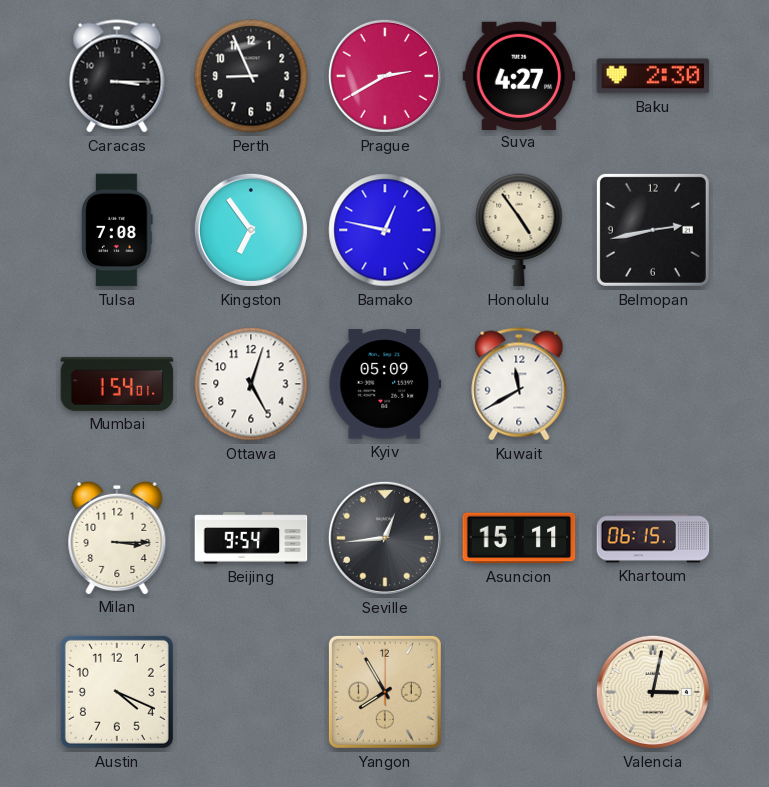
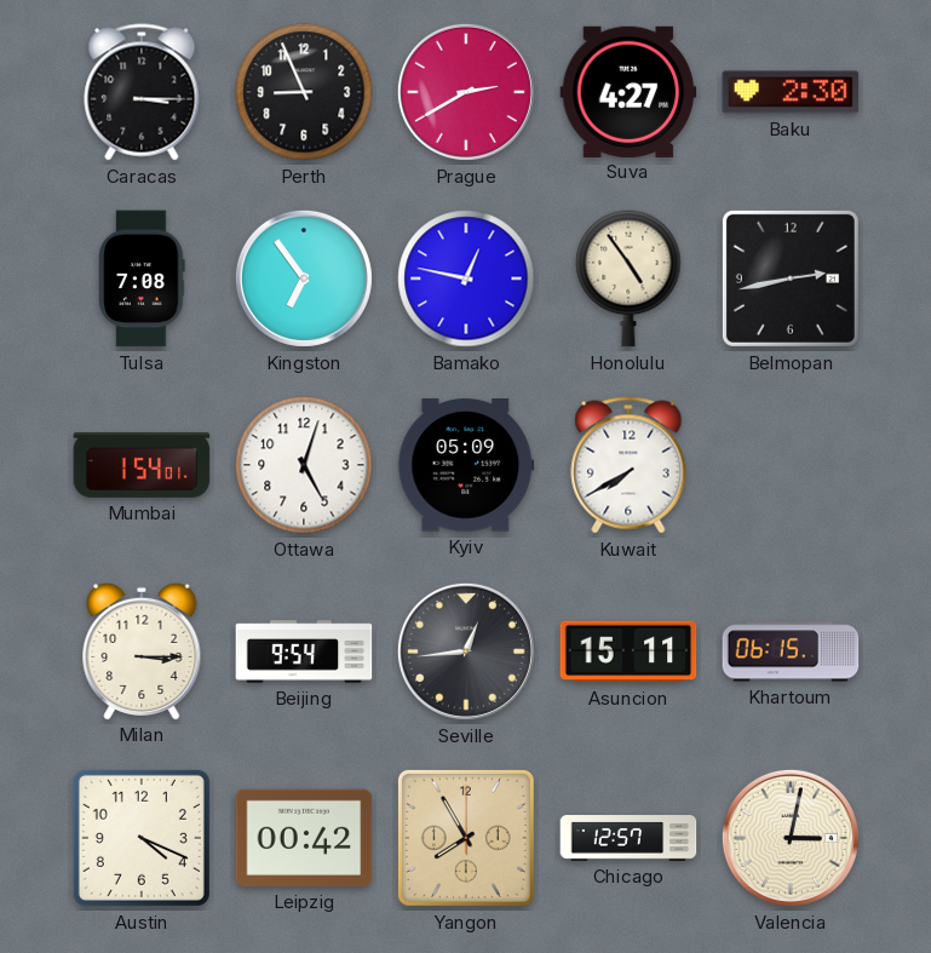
Kuwait: 11:40 -> 7:40 (628, 465)
Leipzig: none -> 00:42 (304, 838)
Chicago: none -> 12:57 (628, 839)
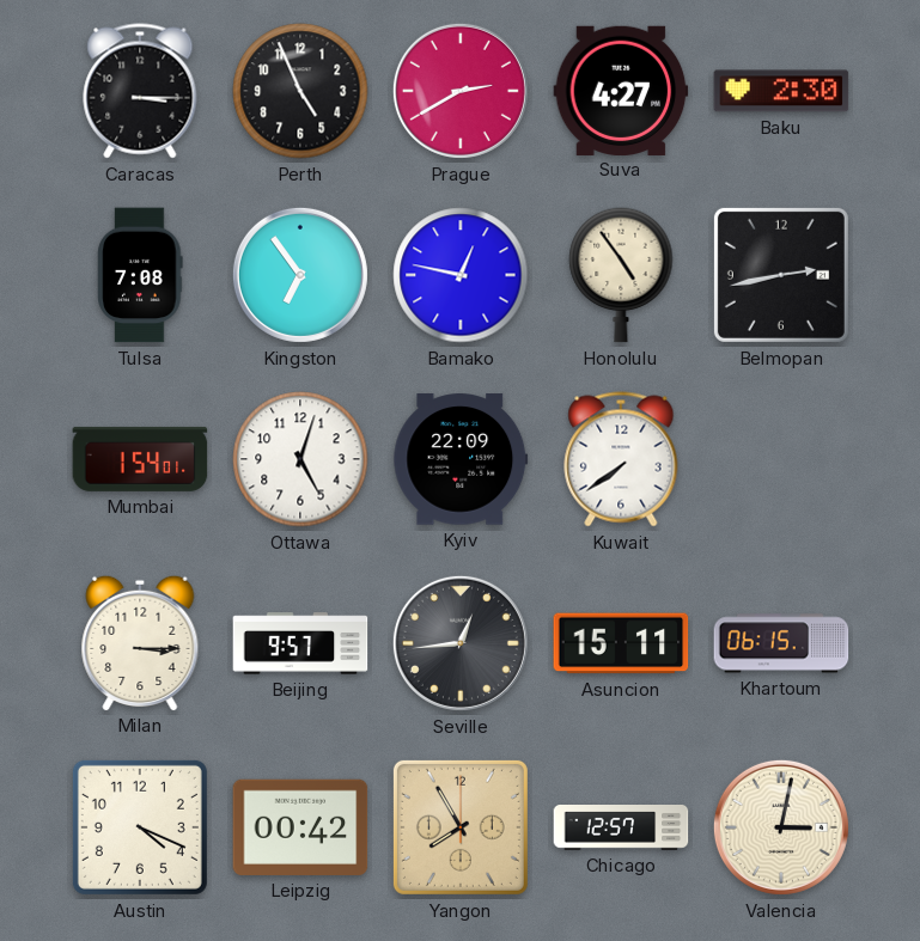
Perth: 8:56 -> 4:56 (300, 91)
Kyiv: 05:09 -> 22:09 (461, 459)
Kuwait: 7:40 -> 7:39 (621, 459)
Beijing: 9:54 -> 9:57 (300, 643)
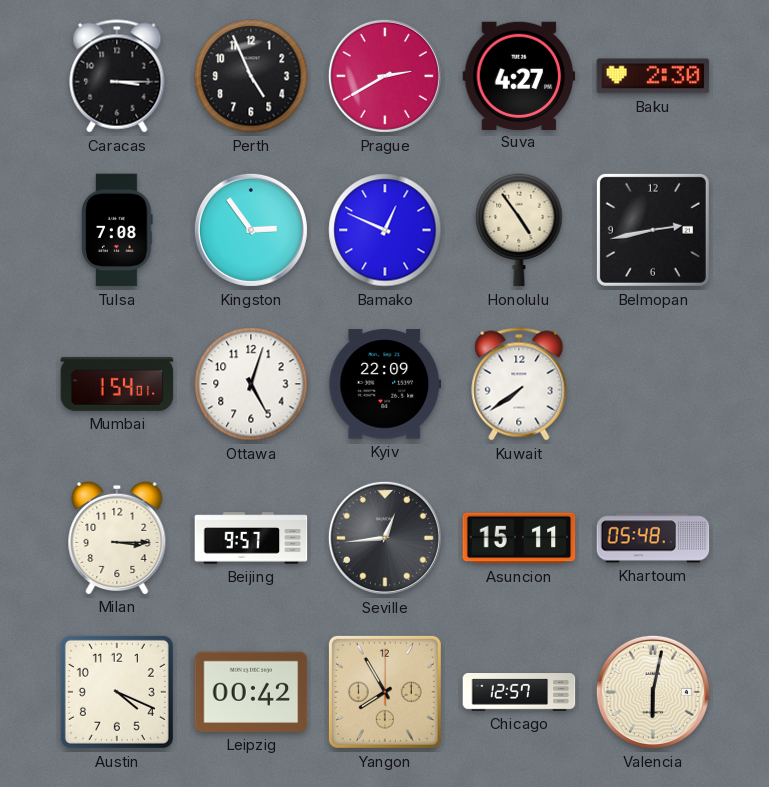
Kingston: 6:54 -> 2:54 (251, 230)
Bamako: 12:47 -> 12:49 (385, 230)
Khartoum: 06:15 -> 05:48 (653, 538)
Valencia: 3:02 -> 6:02 (653, 692)
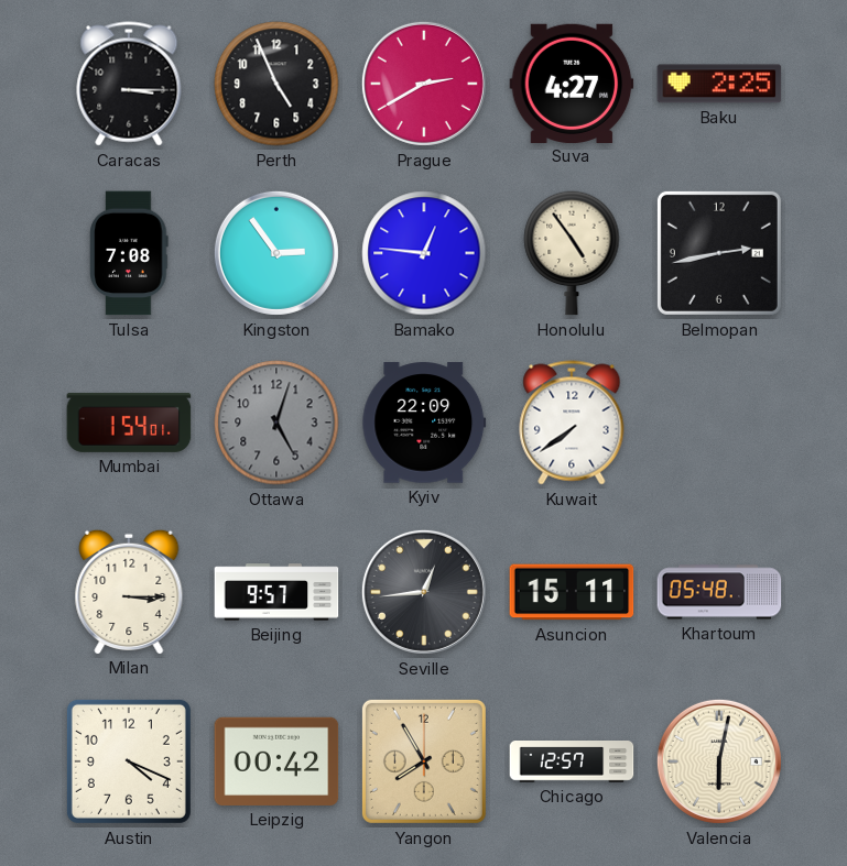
Baku: 2:30 -> 2:25 (719, 84)
Bamako: 12:49 -> 12:46 (424, 253)
Ottawa dial: white -> grey (276, 423)
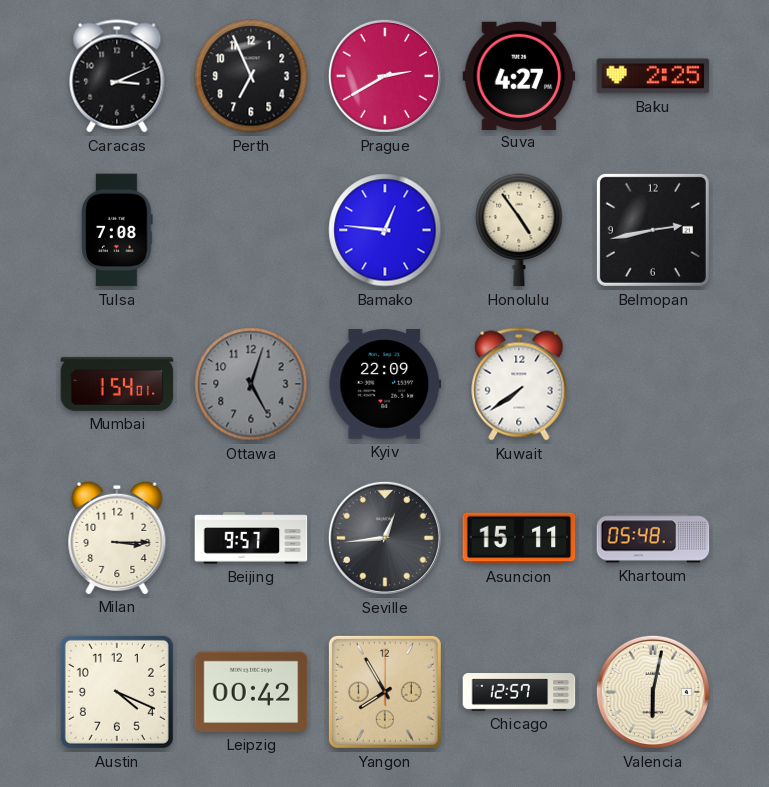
Caracas: 3:15 -> 3:11 (117, 76)
Perth: 4:56 -> 6:56 (251, 76)
Kingston: 2:54 -> none (276, 253)
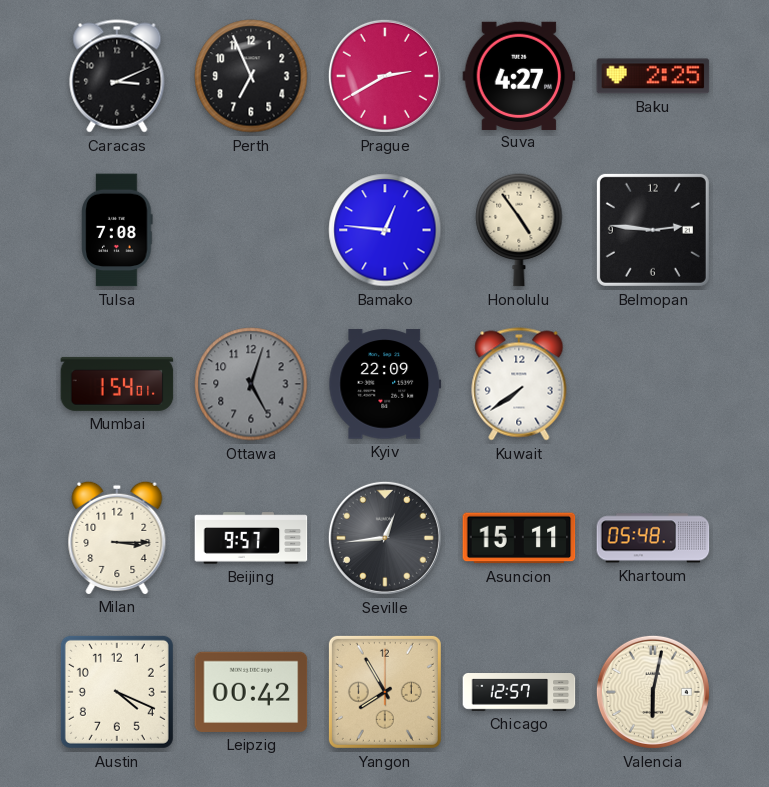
Belmopan: 2:43 -> 2:46 (653, 230)
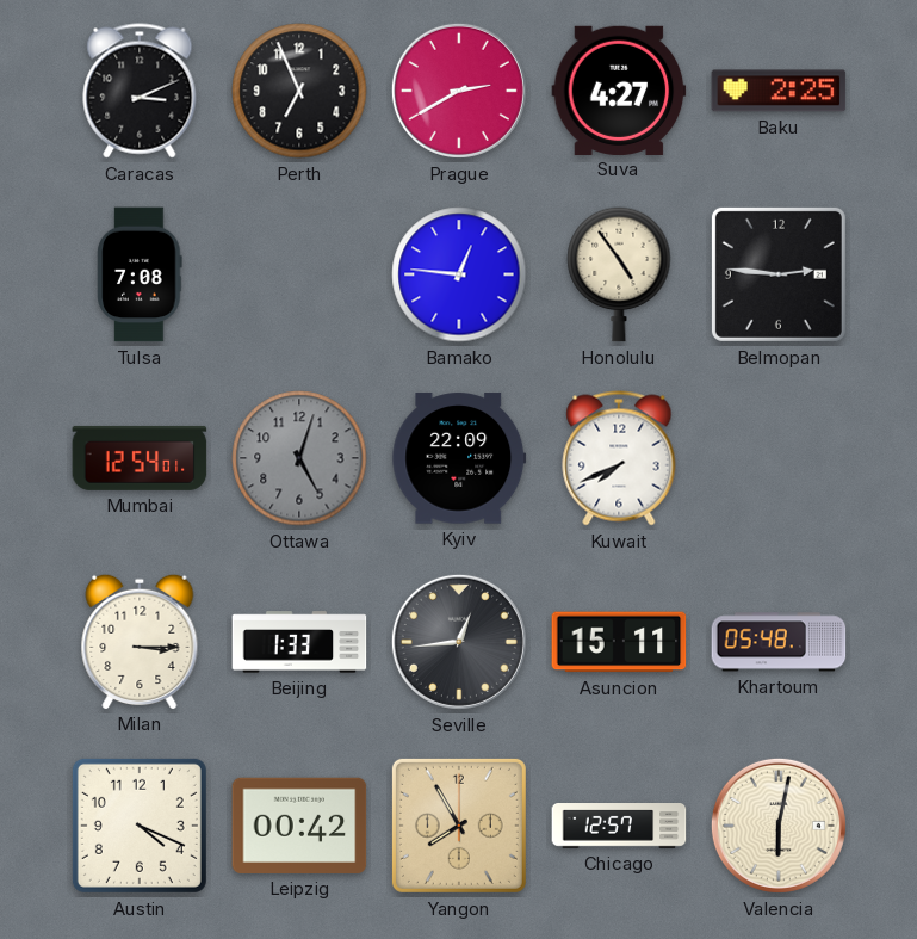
Mumbai: 1:54 -> 12:54 (140, 458)
Kuwait: 7:39 -> 7:41 (619, 458)
Beijing: 9:57 -> 1:33 (299, 642)
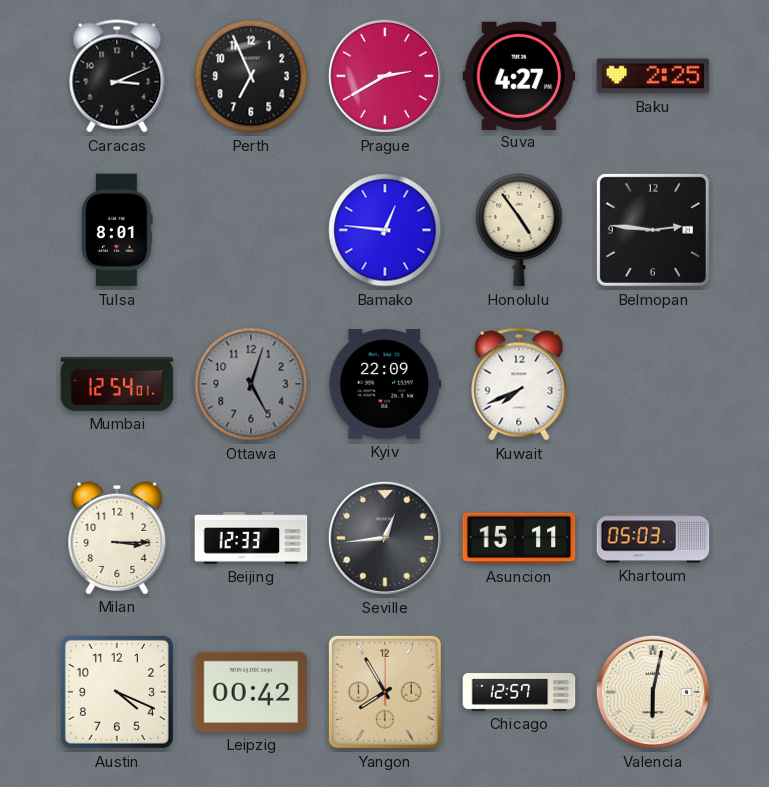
Tulsa: 7:08 -> 8:01 (117, 230)
Beijing: 1:33 -> 12:33 (251, 538)
Khartoum: 05:48 -> 05:03 (653, 538)
